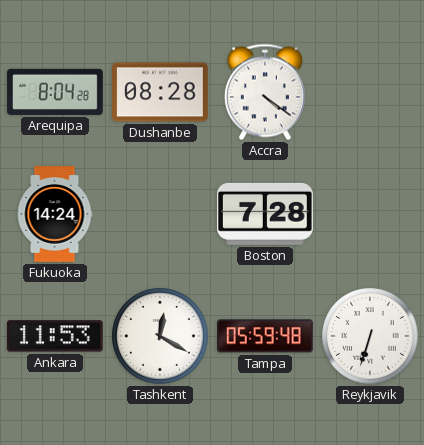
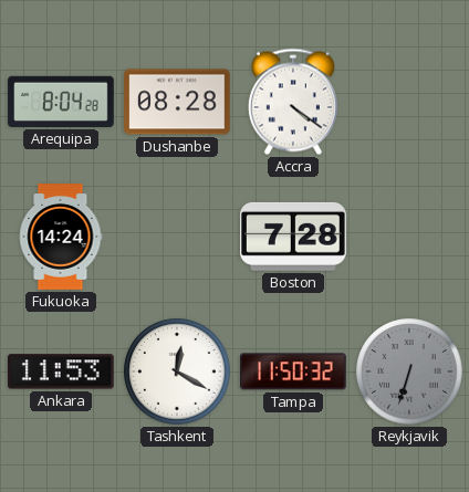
Tampa: 05:59 -> 11:50 (294, 371)
Reykjavik dial: white -> grey (409, 371)
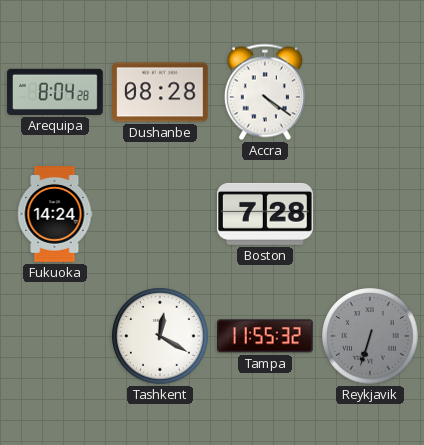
Ankara: 11:53 -> none (61, 371)
Tampa: 11:50 -> 11:55 (266, 336)
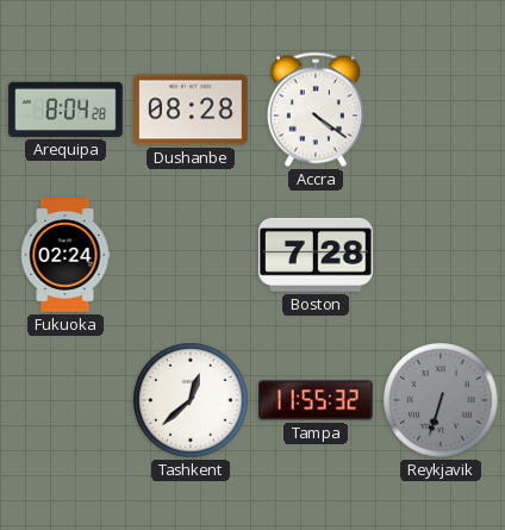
Fukuoka: 14:24 -> 02:24 (66, 255)
Tashkent: 12:20 -> 12:38 (191, 400)
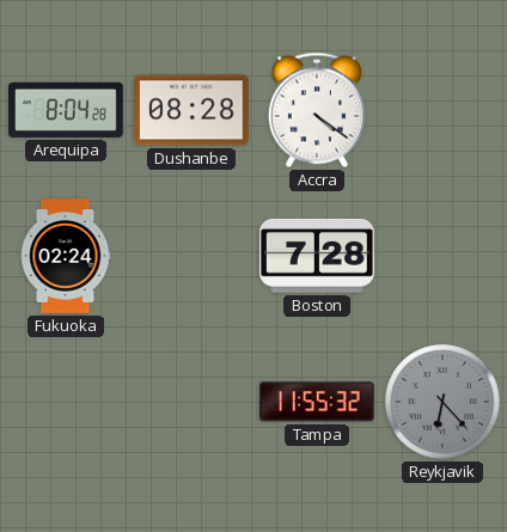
Tashkent: 12:38 -> none (191, 400)
Reykjavik: 6:33 -> 6:23 (442, 402)
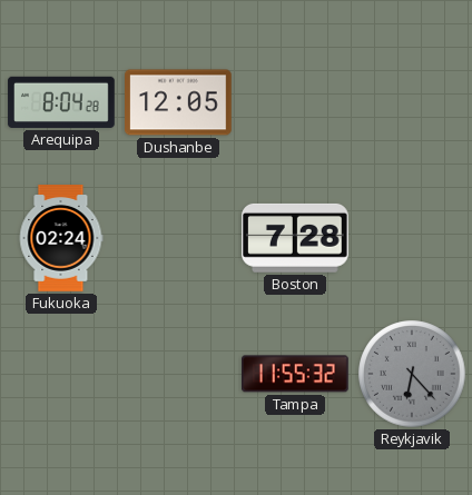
Dushanbe: 08:28 -> 12:05 (178, 102)
Accra: 4:21 -> none (317, 110)
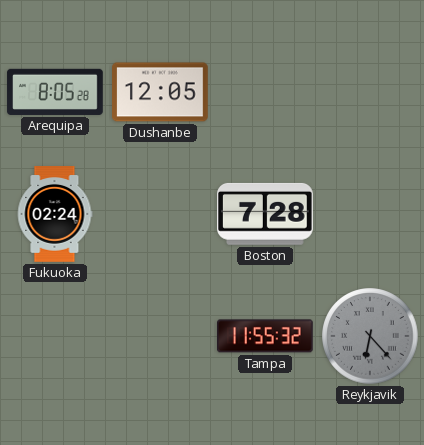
Arequipa: 8:04 -> 8:05 (55, 92)
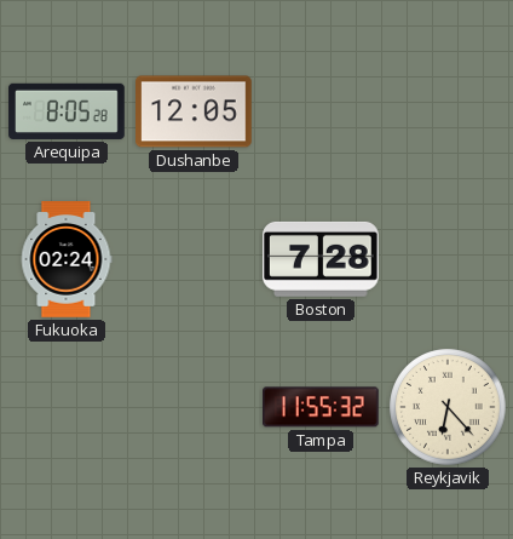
Reykjavik dial: grey -> cream (448, 407)
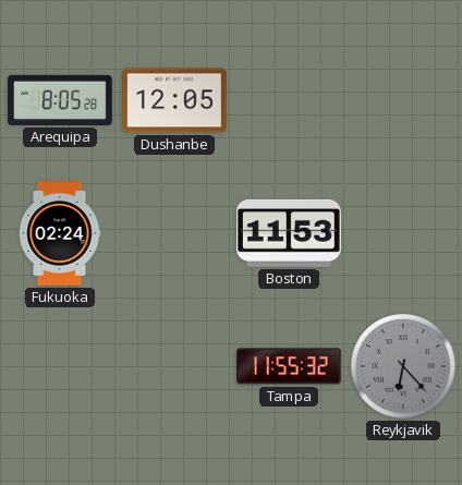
Boston: 7:28 -> 11:53 (290, 233)
Reykjavik dial: cream -> grey (403, 366)
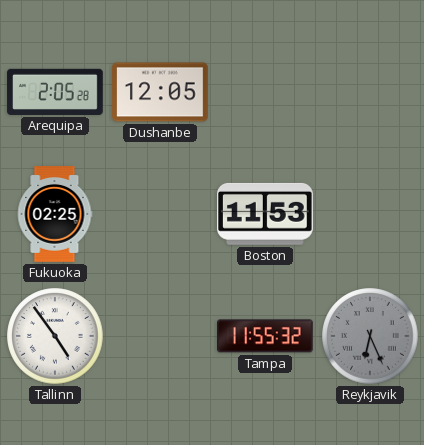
Arequipa: 8:05 -> 2:05 (55, 92)
Fukuoka: 02:24 -> 02:25 (55, 214)
Tallinn: none -> 4:54 (55, 336)
Reykjavik: 6:23 -> 6:26 (370, 336)
